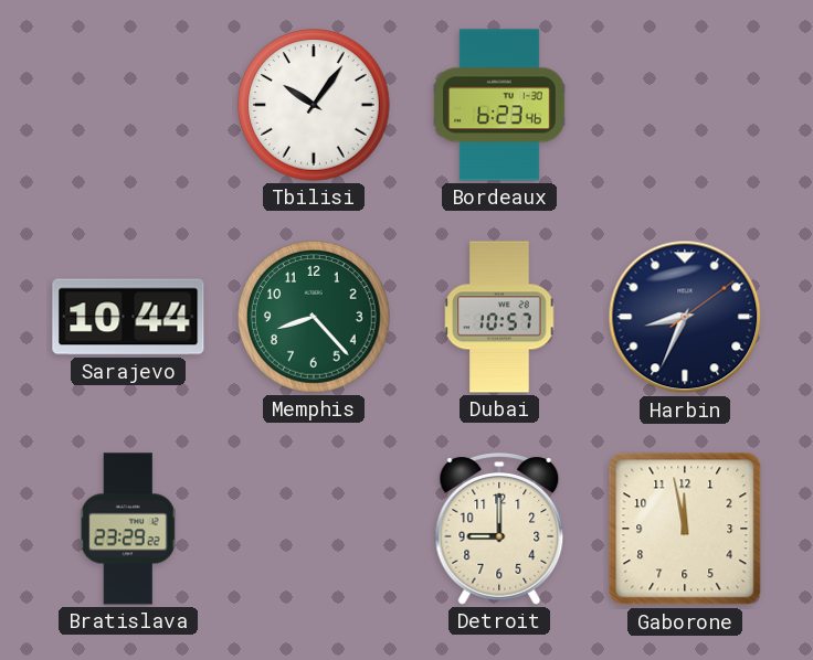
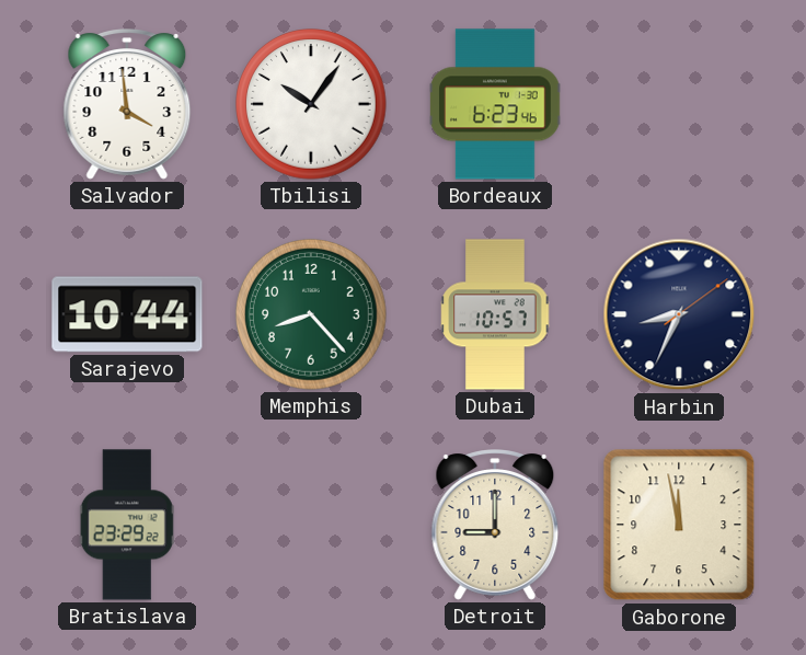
Salvador: none -> 3:59 (127, 104)
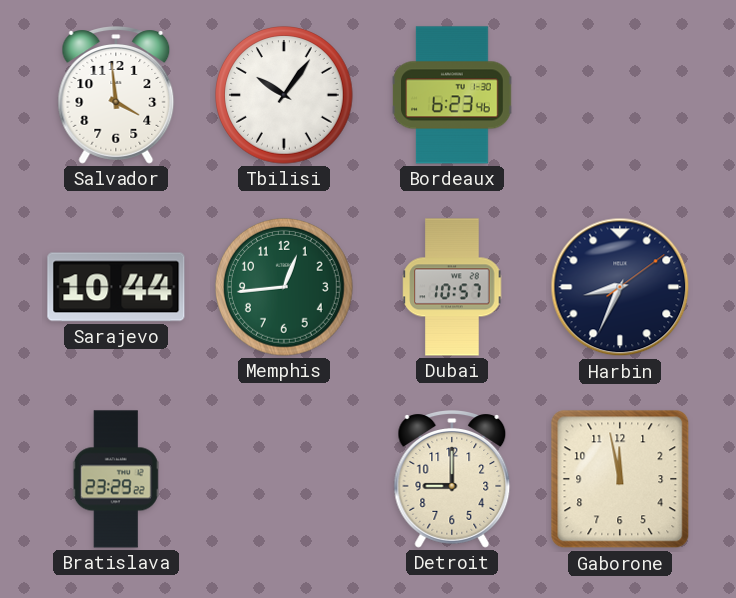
Memphis: 8:23 -> 12:44 (284, 287)
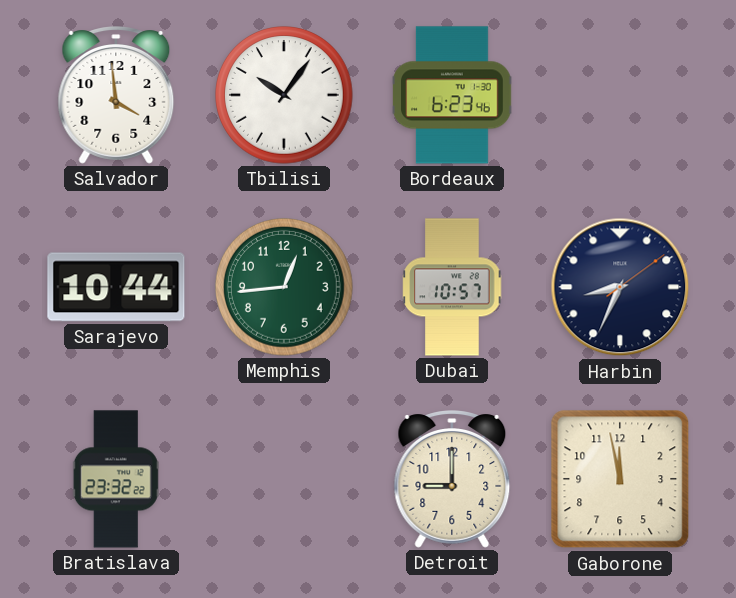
Bratislava: 23:29 -> 23:32 (116, 479)
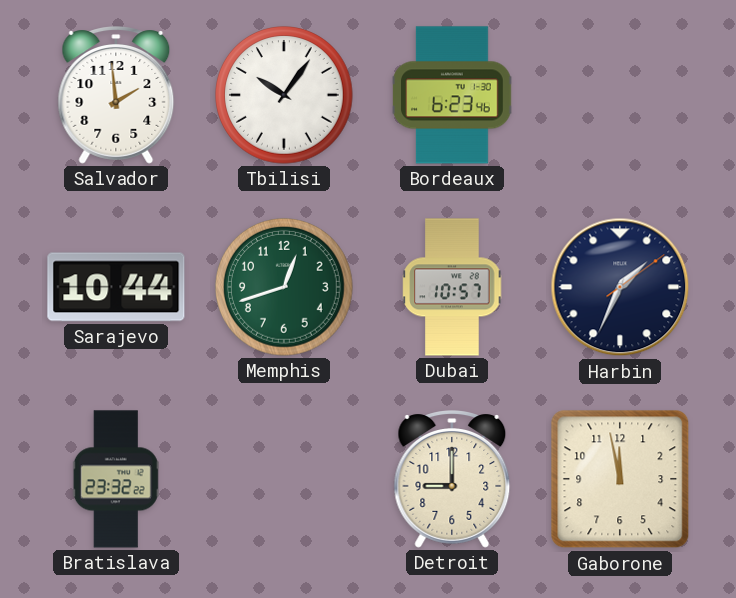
Salvador: 3:59 -> 1:59 (116, 95)
Memphis: 12:44 -> 12:42 (284, 287)
Harbin: 8:34 -> 1:34 (620, 287)
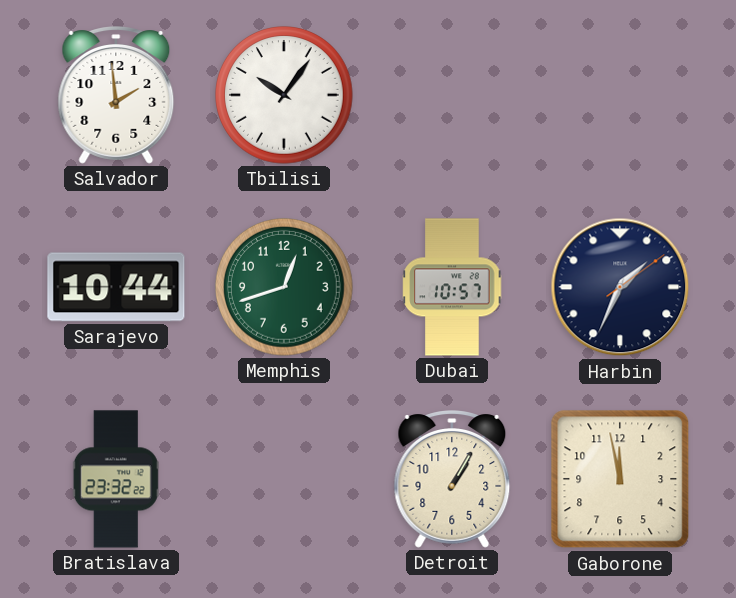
Bordeaux: 6:23 -> none (452, 95)
Detroit: 9:00 -> 1:05 (452, 479)
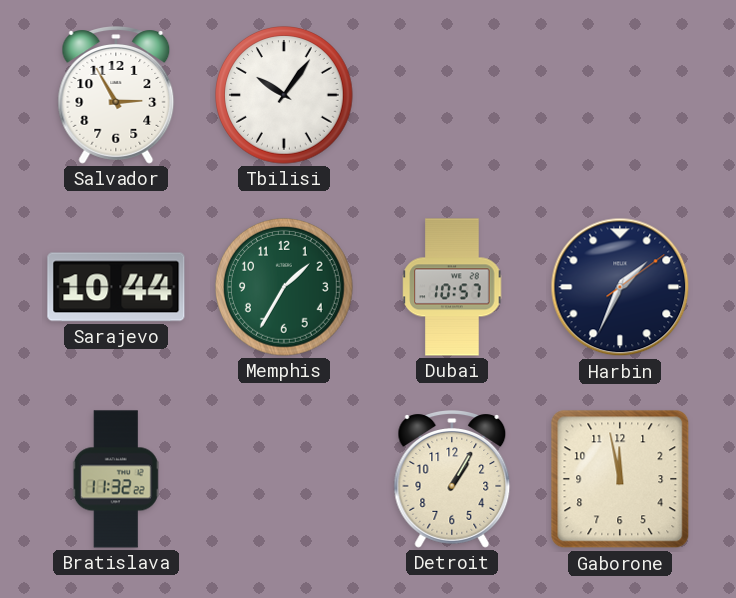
Salvador: 1:59 -> 2:55 (116, 95)
Memphis: 12:42 -> 1:35 (284, 287)
Bratislava: 23:32 -> 11:32 (116, 479)
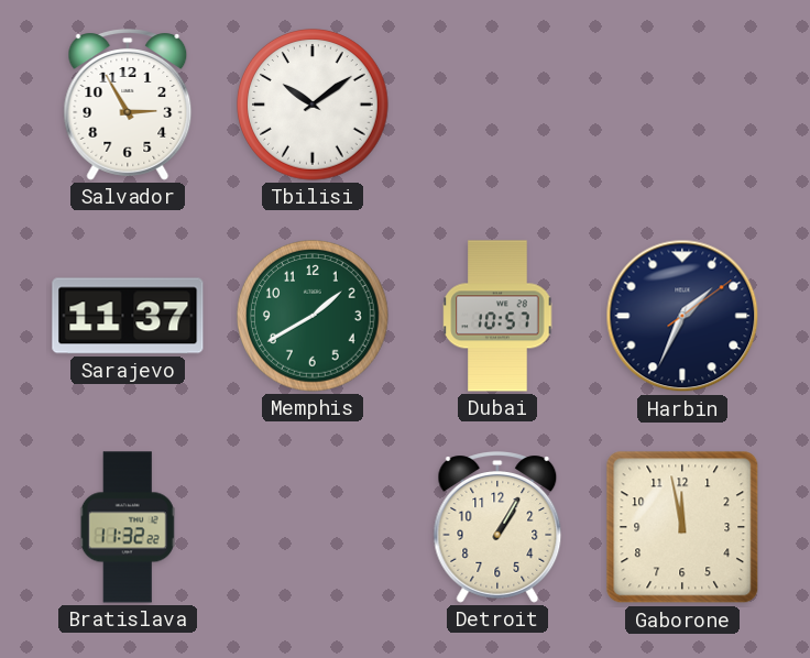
Tbilisi: 10:06 -> 10:09 (313, 105)
Sarajevo: 10:44 -> 11:37 (128, 316)
Memphis: 1:35 -> 1:40 (313, 316)
